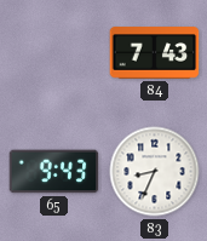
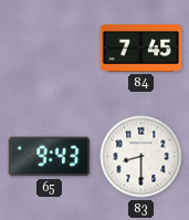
84: 7:43 -> 7:45 (141, 49)
83: 8:34 -> 8:30 (141, 157)
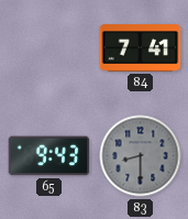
84: 7:45 -> 7:41 (141, 48)
83 dial: white -> grey (141, 156)
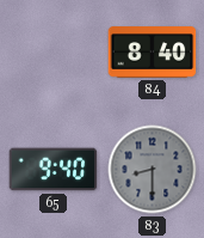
84: 7:41 -> 8:40 (153, 53)
65: 9:43 -> 9:40 (54, 170)
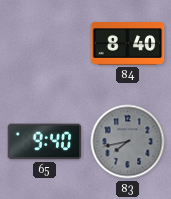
83: 8:30 -> 7:43 (128, 142)
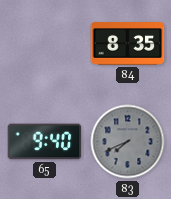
84: 8:40 -> 8:35 (128, 44)
83: 7:43 -> 7:41 (128, 142)
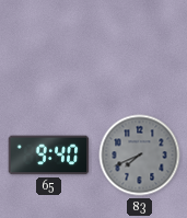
84: 8:35 -> none (128, 44)
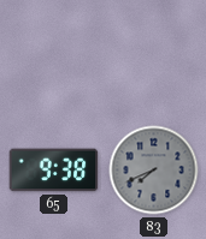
65: 9:40 -> 9:38 (54, 171)
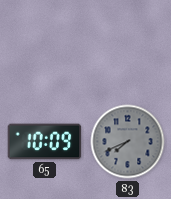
65: 9:38 -> 10:09 (45, 142)
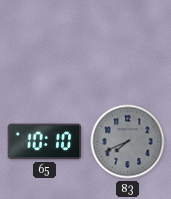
65: 10:09 -> 10:10 (45, 142)
